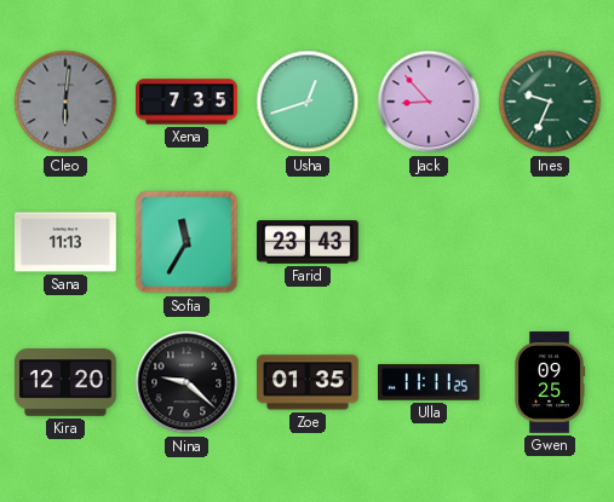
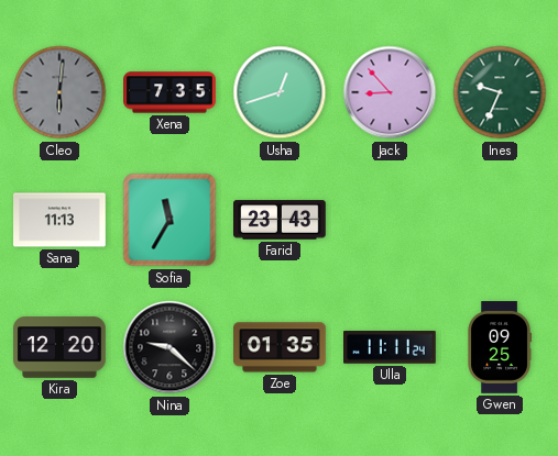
Ulla: 11:11:25 -> 11:11:24 (391, 347)
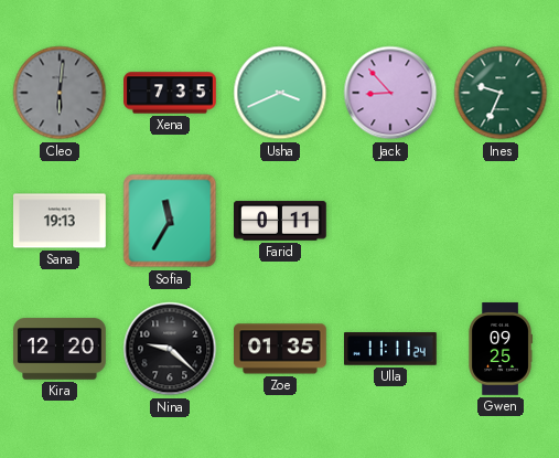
Usha: 12:42 -> 3:41 (280, 93)
Sana: 11:13 -> 19:13 (61, 221)
Farid: 23:43 -> 0:11 (281, 221)
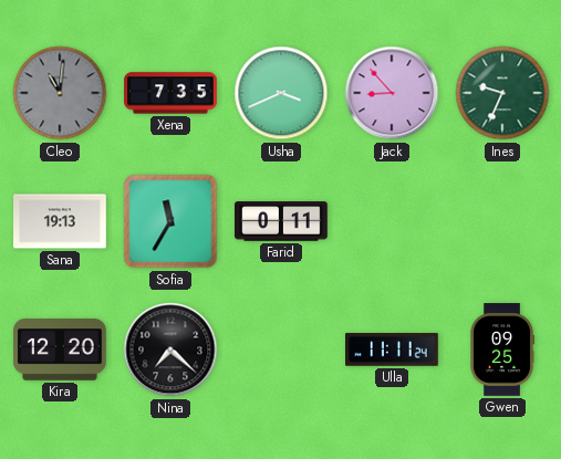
Cleo: 6:01 -> 11:01 (60, 93)
Nina: 9:22 -> 7:22 (170, 350)
Zoe: 01:35 -> none (281, 349)
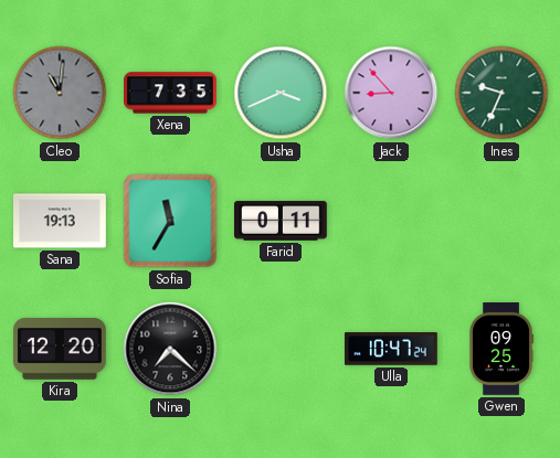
Ulla: 11:11 -> 10:47 (392, 349)
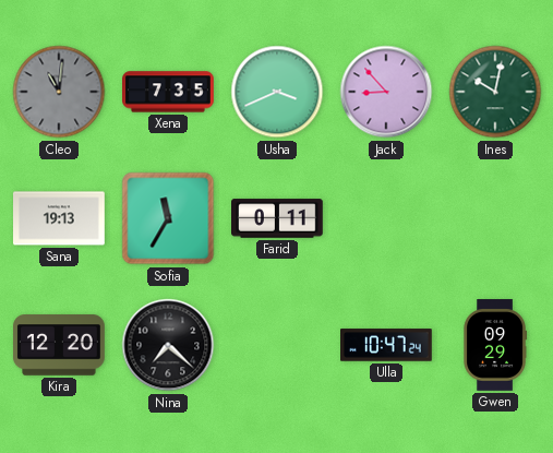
Ines: 9:34 -> 10:02 (495, 92)
Gwen: 09:25 -> 09:29 (495, 345)
